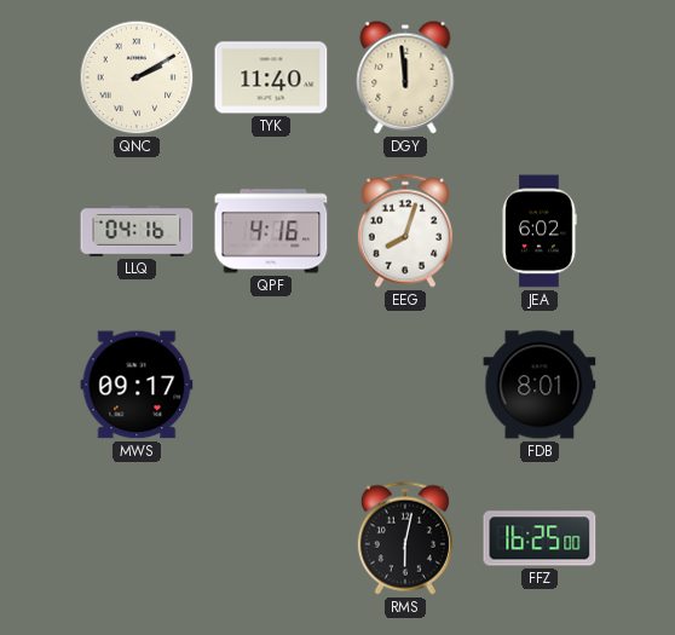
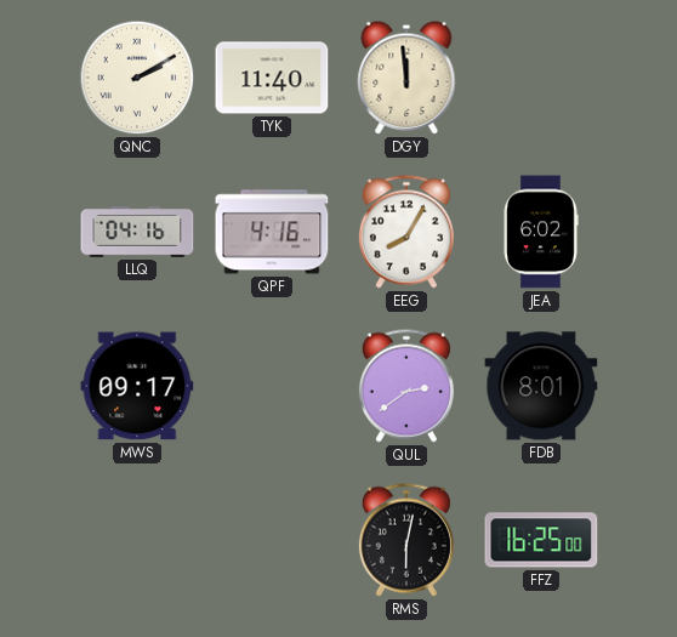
EEG: 8:03 -> 8:05 (406, 232)
QUL: none -> 2:39 (406, 386)
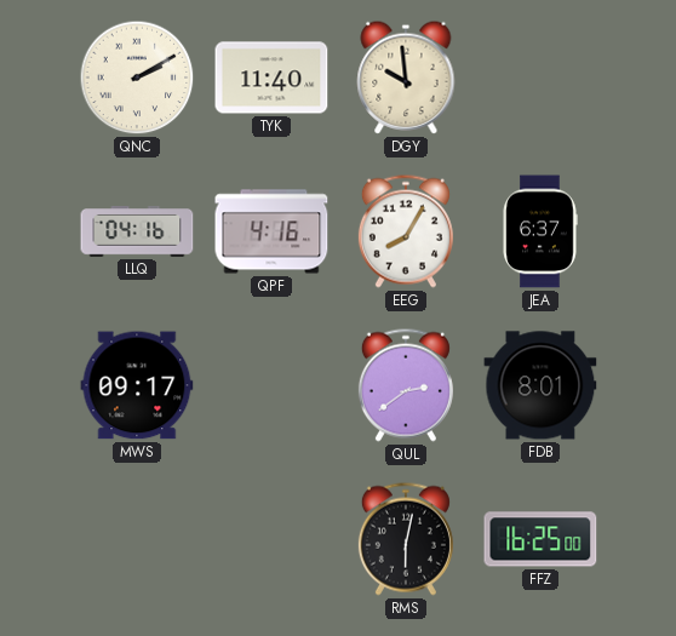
DGY: 11:59 -> 9:59 (406, 78)
JEA: 6:02 -> 6:37 (540, 231)
